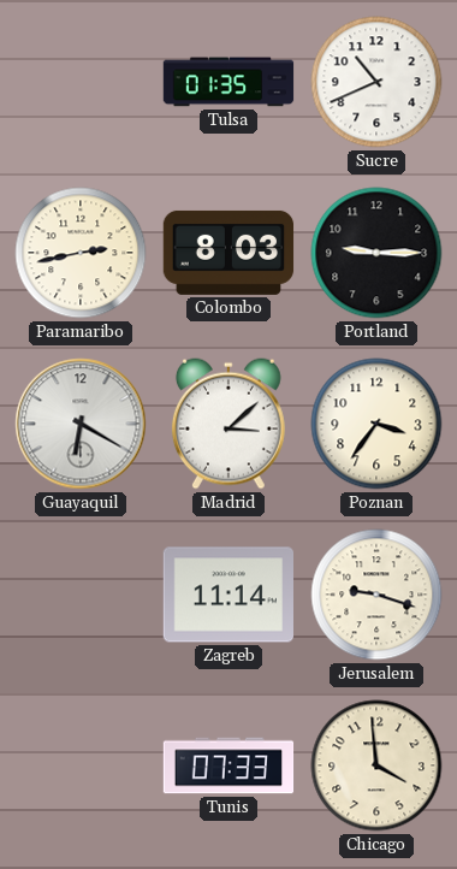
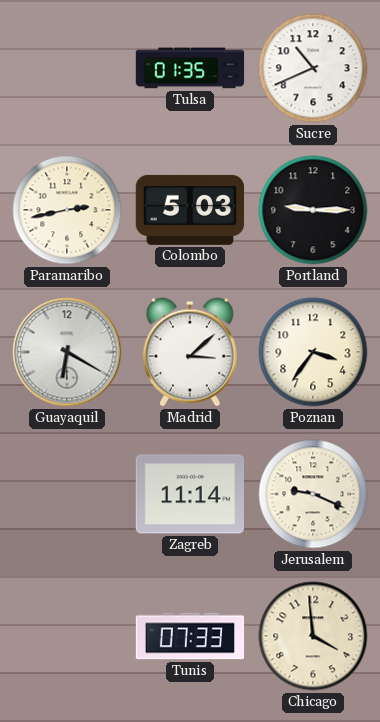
Colombo: 8:03 -> 5:03 (190, 210)
Jerusalem: 9:18 -> 9:19 (313, 494)
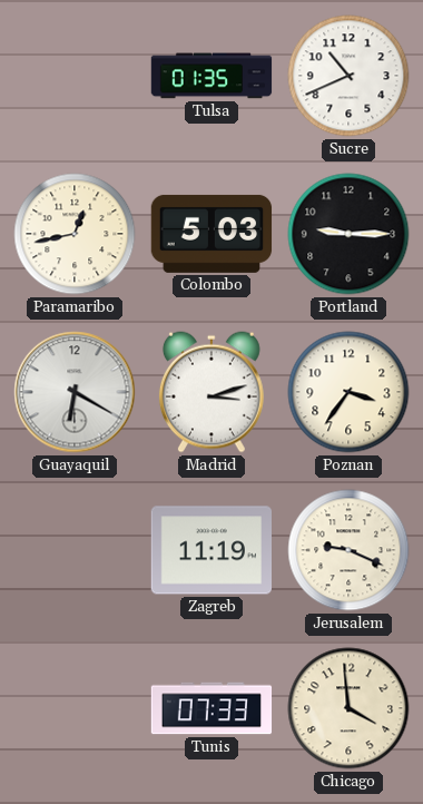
Paramaribo: 2:43 -> 12:43 (75, 234)
Madrid: 3:08 -> 3:12 (211, 392)
Zagreb: 11:14 -> 11:19 (211, 550)
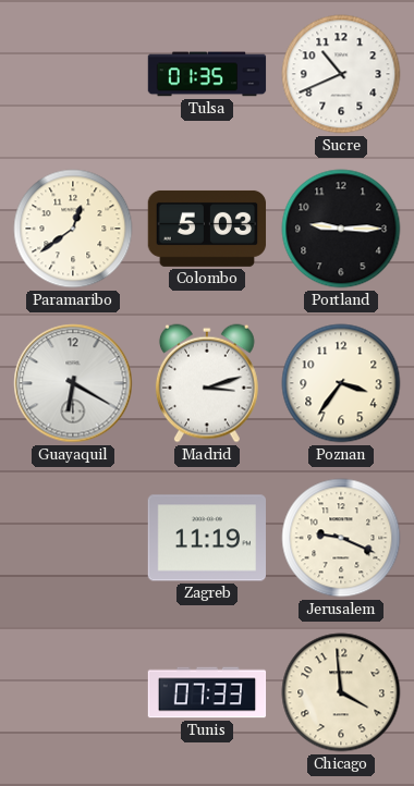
Paramaribo: 12:43 -> 12:39 (73, 229)
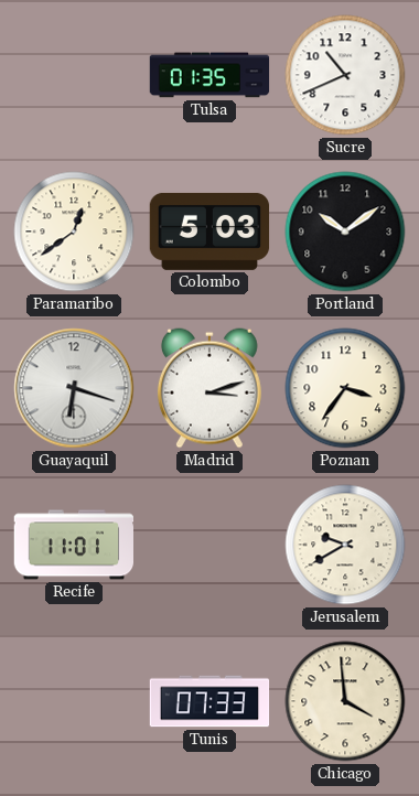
Portland: 9:15 -> 10:09 (345, 232)
Guayaquil: 6:20 -> 6:18 (74, 388)
Recife: none -> 11:01 (73, 545)
Zagreb: 11:19 -> none (207, 538)
Jerusalem: 9:19 -> 9:40 (345, 545)
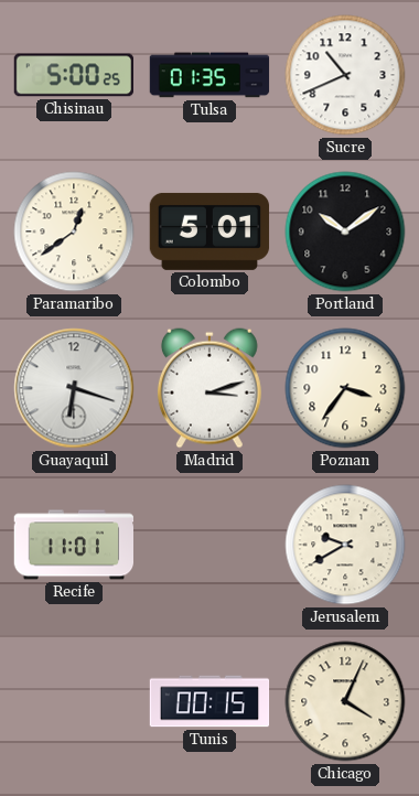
Chisinau: none -> 5:00 (73, 75)
Colombo: 5:03 -> 5:01 (209, 232)
Tunis: 07:33 -> 00:15 (209, 701)
Chicago: 3:59 -> 4:04 (345, 701)
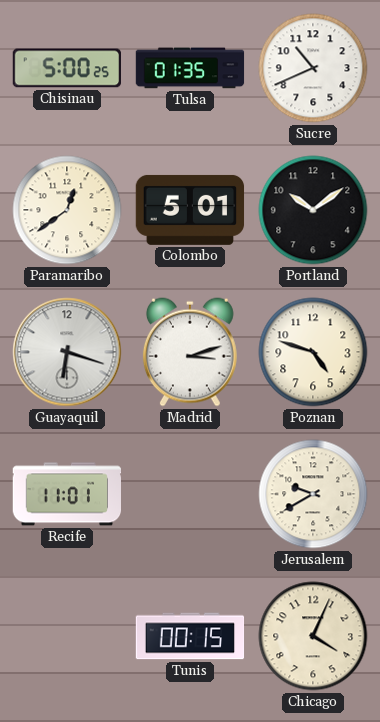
Poznan: 3:36 -> 4:48 (313, 352)
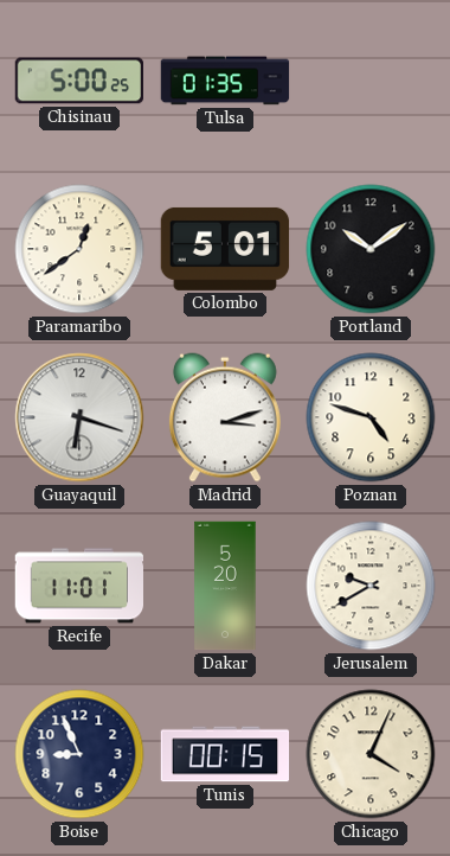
Sucre: 10:41 -> none (313, 68)
Dakar: none -> 5:20 (225, 586)
Boise: none -> 8:56 (79, 754)
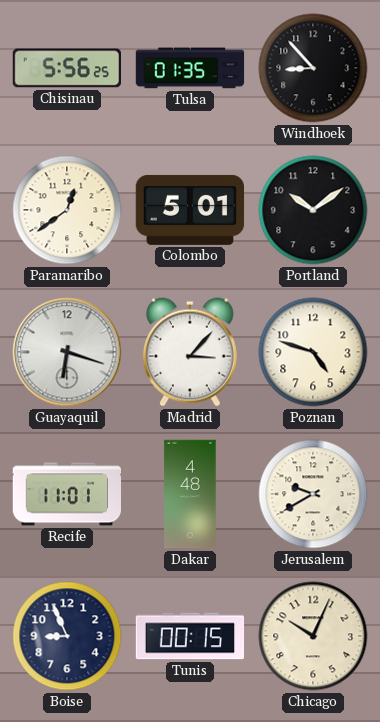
Chisinau: 5:00 -> 5:56 (66, 68)
Windhoek: none -> 8:53 (313, 68)
Madrid: 3:12 -> 3:07 (190, 352)
Dakar: 5:20 -> 4:48 (190, 494)
Chicago: 4:04 -> 10:04 (313, 636)
